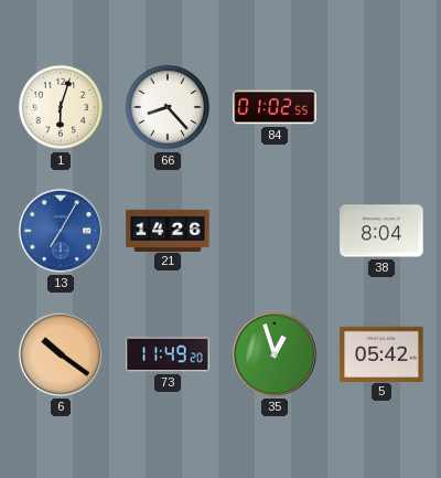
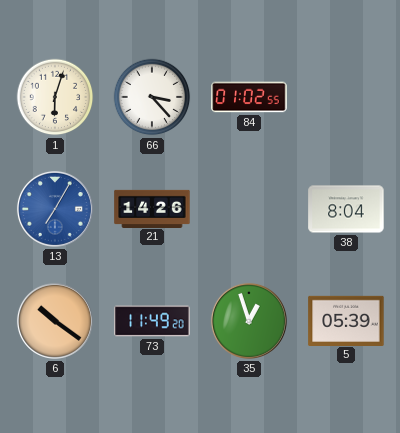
66: 8:23 -> 3:23 (152, 97)
5: 05:42 -> 05:39 (346, 320)
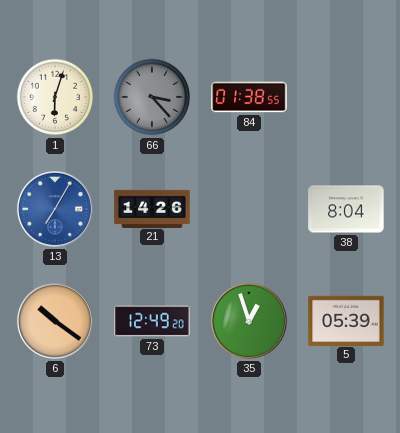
66 dial: white -> grey (152, 97)
84: 01:02 -> 01:38 (249, 97)
73: 11:49 -> 12:49 (152, 321)
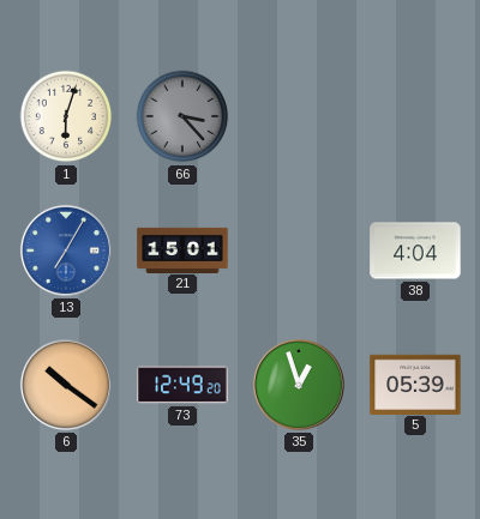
84: 01:38 -> none (249, 97)
21: 14:26 -> 15:01 (182, 249)
38: 8:04 -> 4:04 (415, 251)
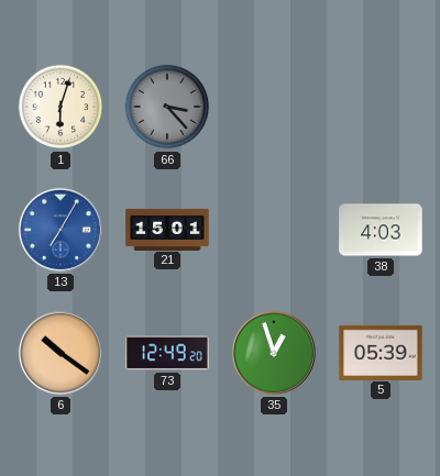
38: 4:04 -> 4:03 (381, 230)
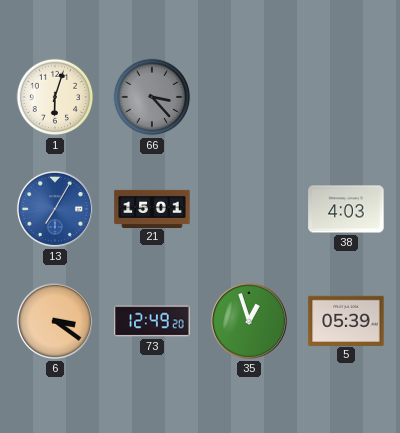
6: 10:21 -> 3:21 (55, 321)
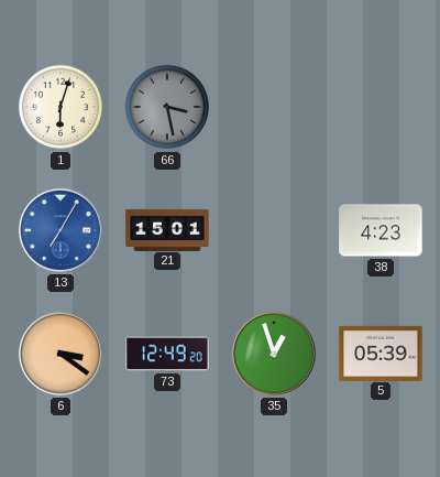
66: 3:23 -> 3:28 (167, 107)
38: 4:03 -> 4:23 (381, 230)
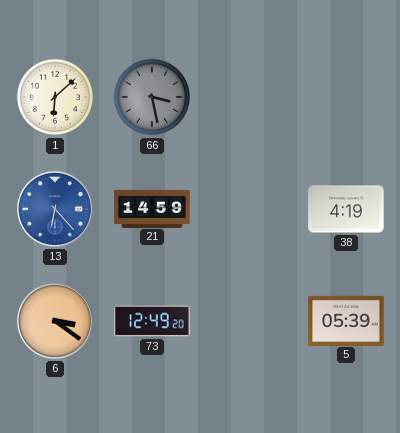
1: 6:03 -> 6:08 (55, 97)
13: 7:05 -> 6:23 (55, 209)
21: 15:01 -> 14:59 (152, 208)
38: 4:23 -> 4:19 (346, 209)
35: 12:57 -> none (274, 354)
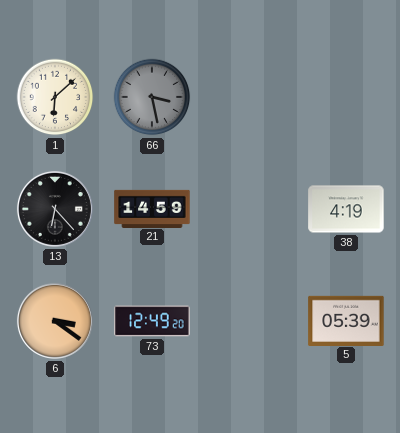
13 dial: blue -> black (55, 209)
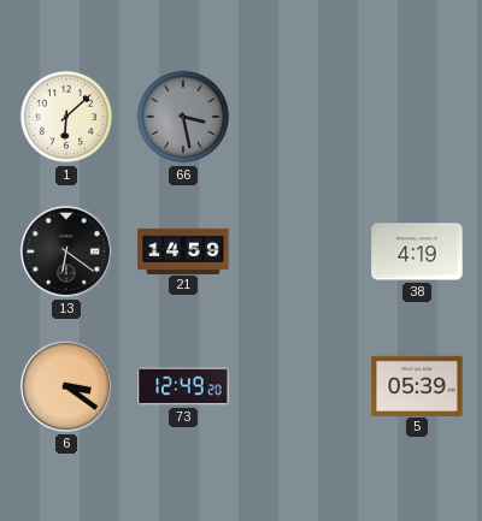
13: 6:23 -> 6:21 (66, 251)
